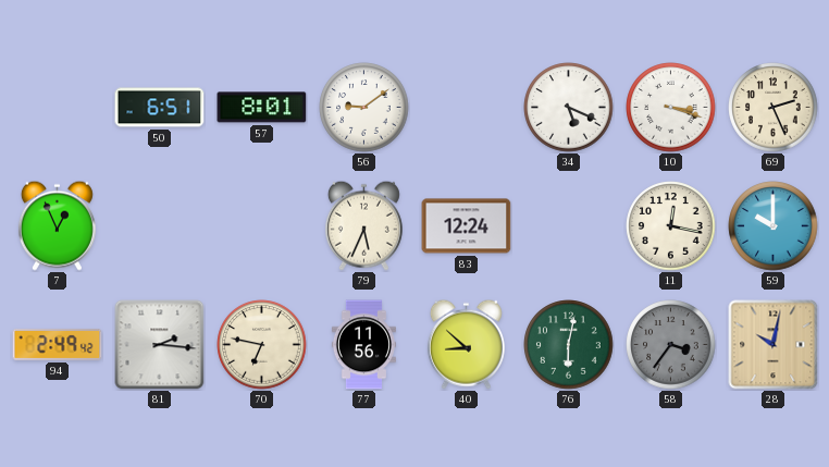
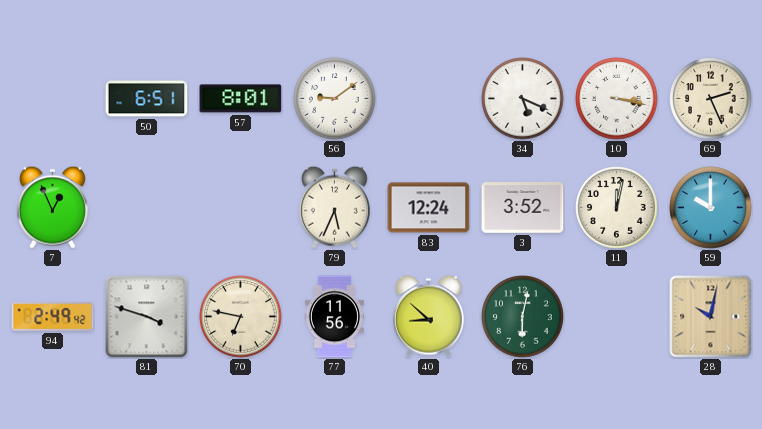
10: 3:18 -> 3:17 (617, 99)
3: none -> 3:52 (523, 208)
11: 12:17 -> 12:02 (617, 208)
81: 2:16 -> 3:48 (147, 317)
58: 3:36 -> none (671, 345)
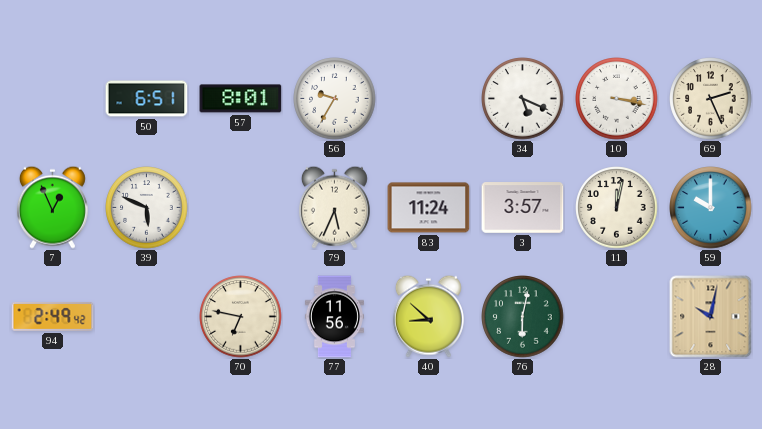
56: 9:09 -> 9:35 (335, 99)
39: none -> 5:49 (147, 208)
83: 12:24 -> 11:24 (429, 208)
3: 3:52 -> 3:57 (523, 208)
81: 3:48 -> none (147, 317)
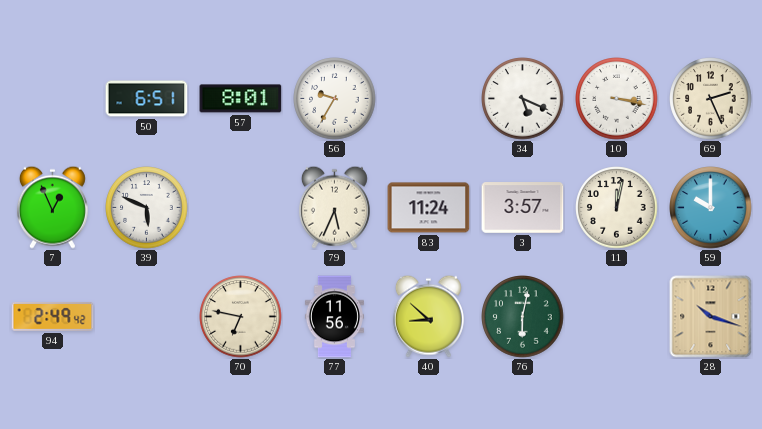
28: 10:02 -> 10:18 (711, 317)
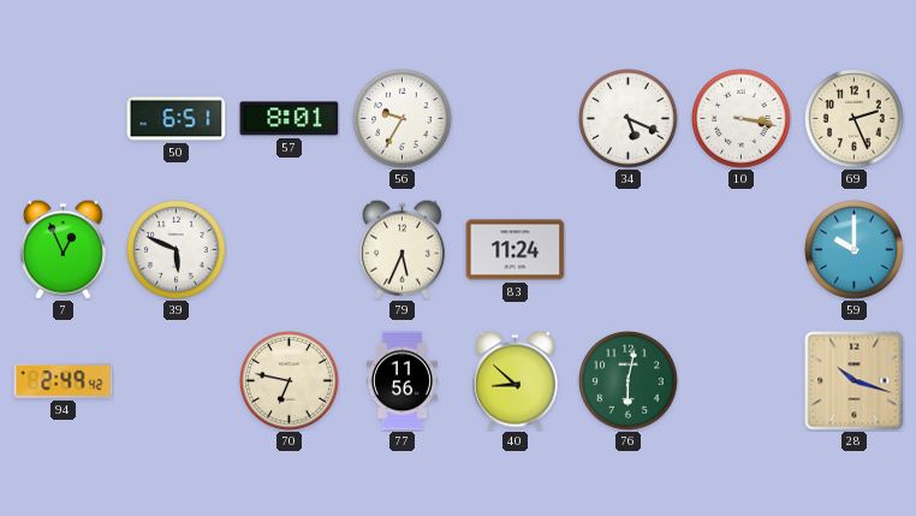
3: 3:57 -> none (523, 208)
11: 12:02 -> none (617, 208)
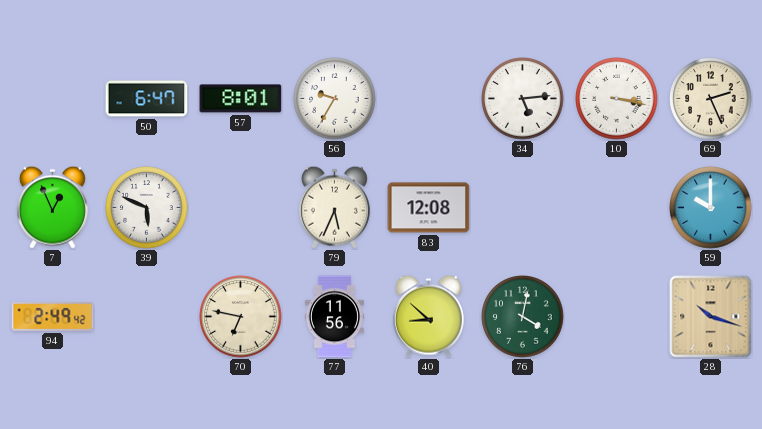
50: 6:51 -> 6:47 (147, 99)
34: 5:19 -> 5:14 (523, 99)
83: 11:24 -> 12:08 (429, 208)
76: 6:02 -> 4:02 (523, 317)
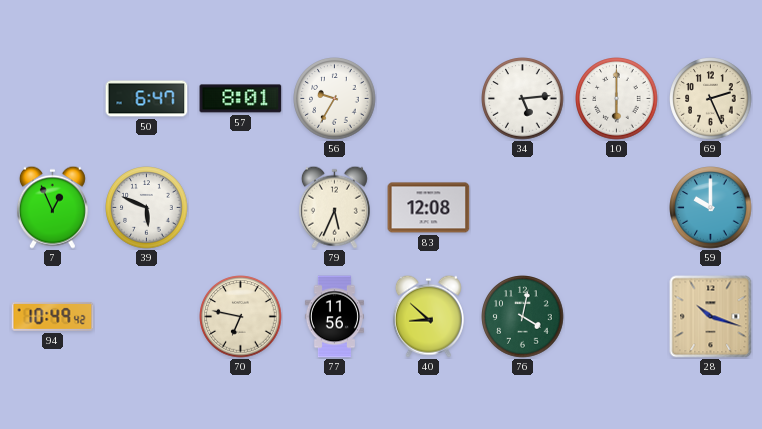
10: 3:17 -> 6:00 (617, 99)
94: 2:49 -> 10:49 (53, 316)
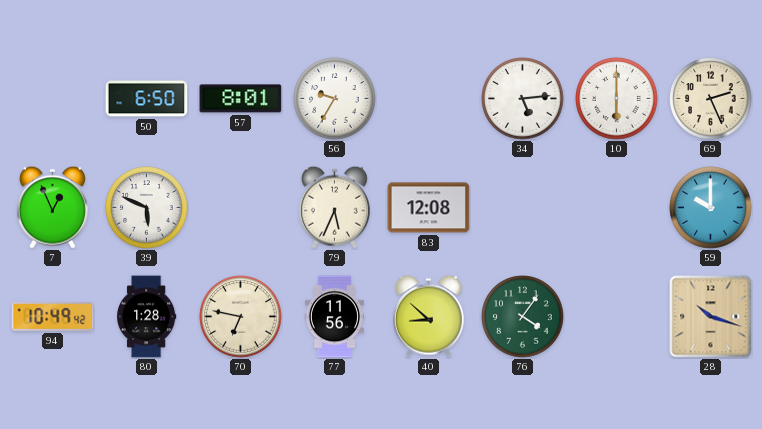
50: 6:47 -> 6:50 (147, 99)
80: none -> 1:28 (146, 317)
76: 4:02 -> 4:06 (523, 317)
